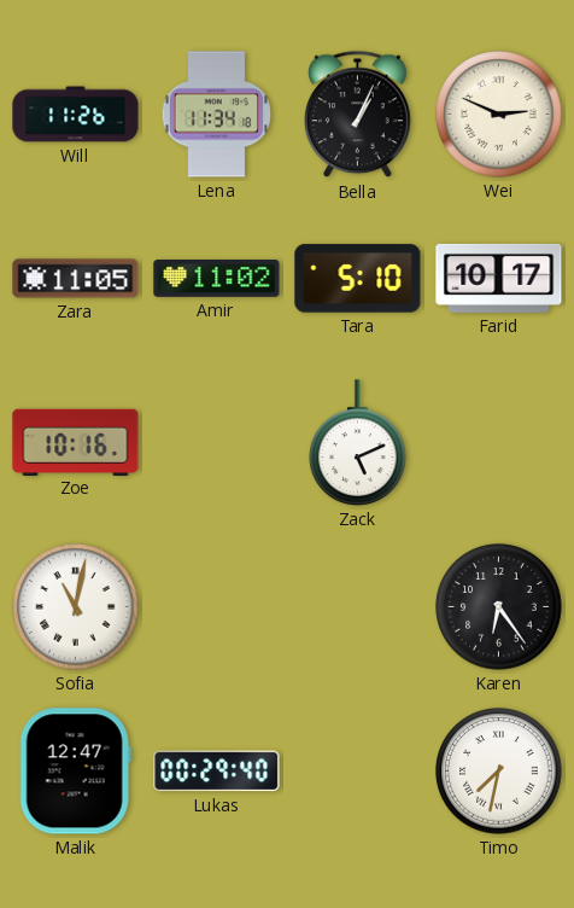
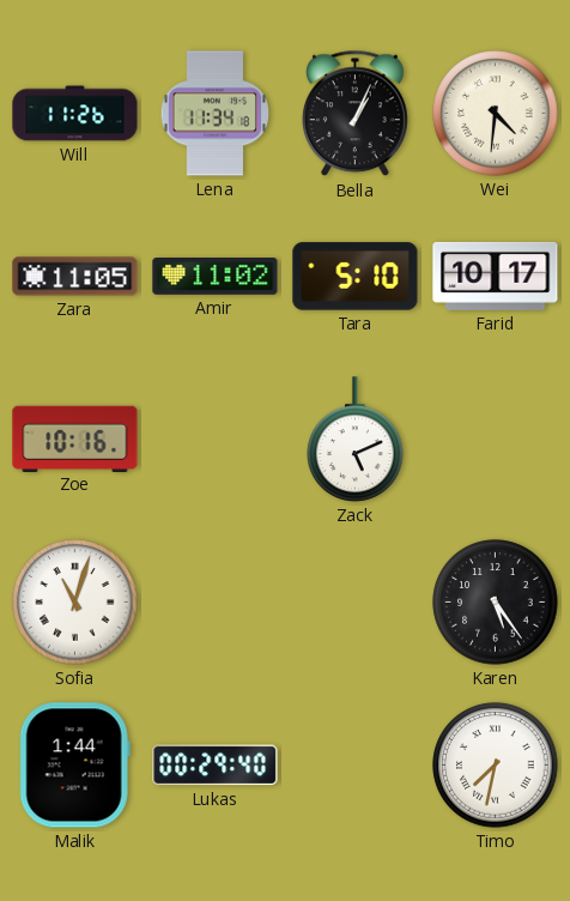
Wei: 2:49 -> 4:31 (496, 114)
Sofia: 11:02 -> 11:03 (75, 603)
Karen: 6:24 -> 5:24 (496, 603)
Malik: 12:47 -> 1:44 (74, 766)
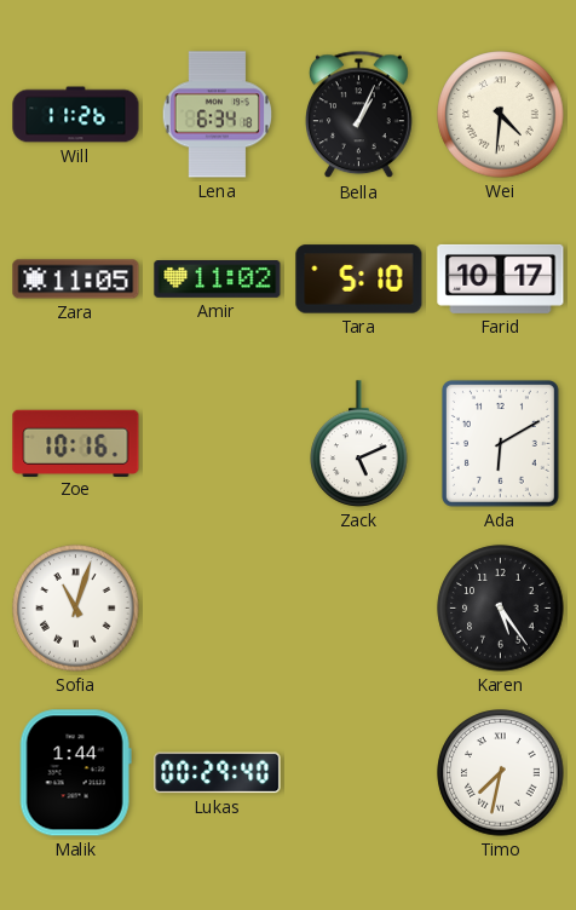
Lena: 11:34 -> 6:34 (217, 115)
Ada: none -> 6:10 (500, 443)
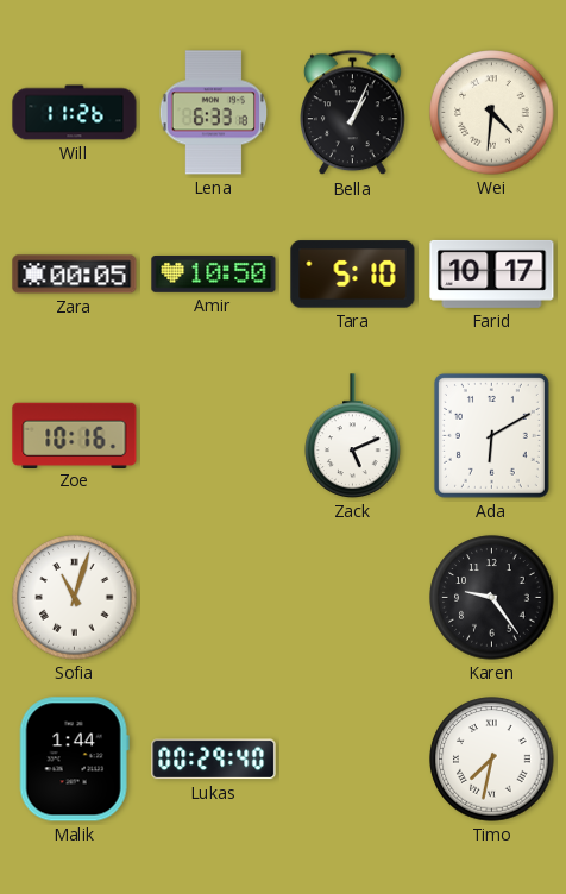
Lena: 6:34 -> 6:33 (213, 113)
Zara: 11:05 -> 00:05 (75, 275)
Amir: 11:02 -> 10:50 (214, 275)
Karen: 5:24 -> 9:24 (492, 598)
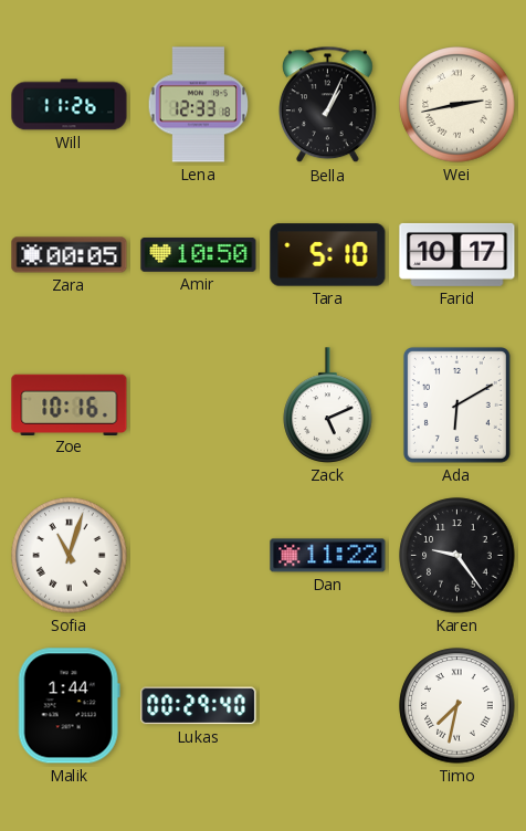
Lena: 6:33 -> 12:33 (198, 105)
Wei: 4:31 -> 2:43 (457, 105)
Dan: none -> 11:22 (328, 556)
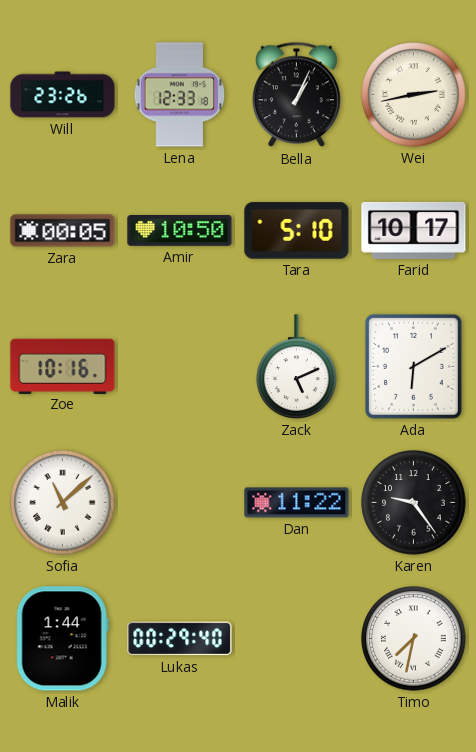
Will: 11:26 -> 23:26 (63, 95)
Sofia: 11:03 -> 11:08 (63, 503)
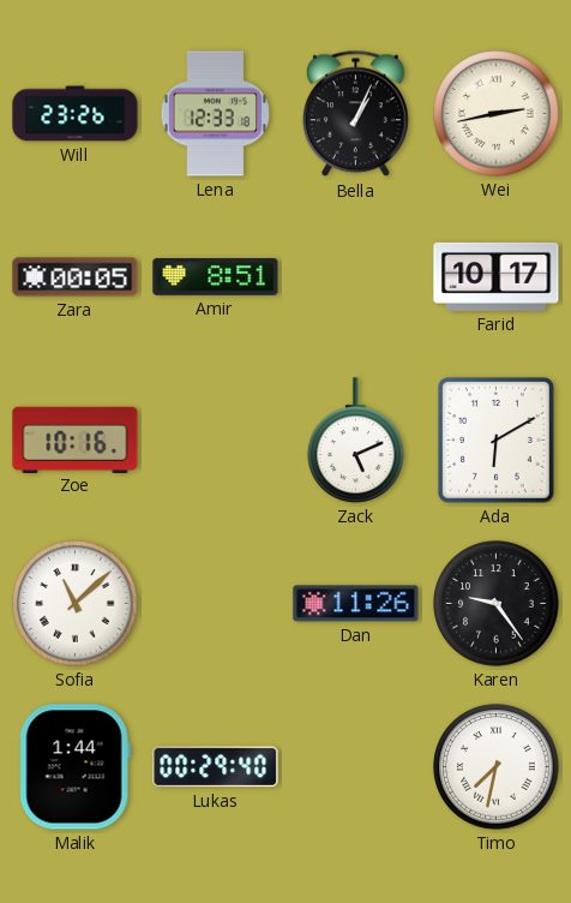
Amir: 10:50 -> 8:51 (216, 277)
Tara: 5:10 -> none (297, 231)
Dan: 11:22 -> 11:26 (356, 604)
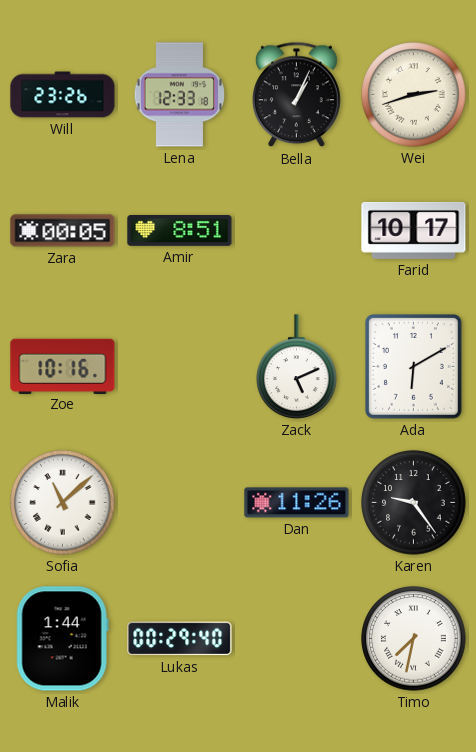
Wei: 2:43 -> 2:42 (414, 95)
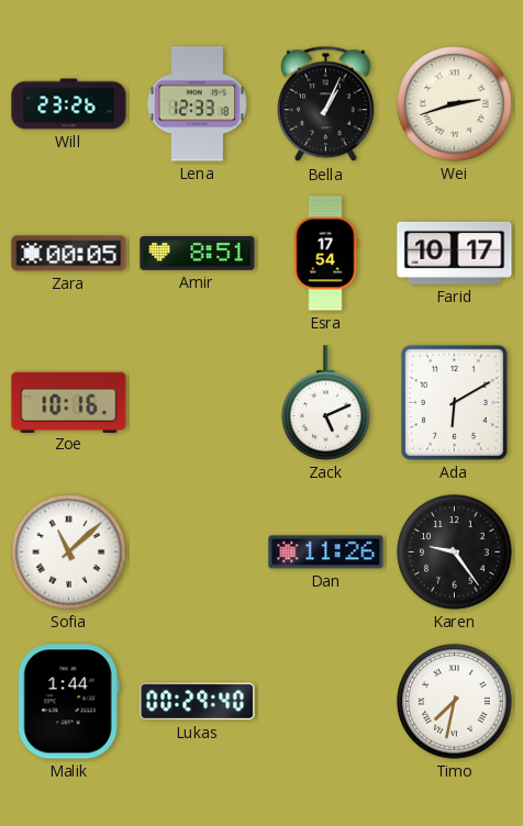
Esra: none -> 17:54 (325, 254)
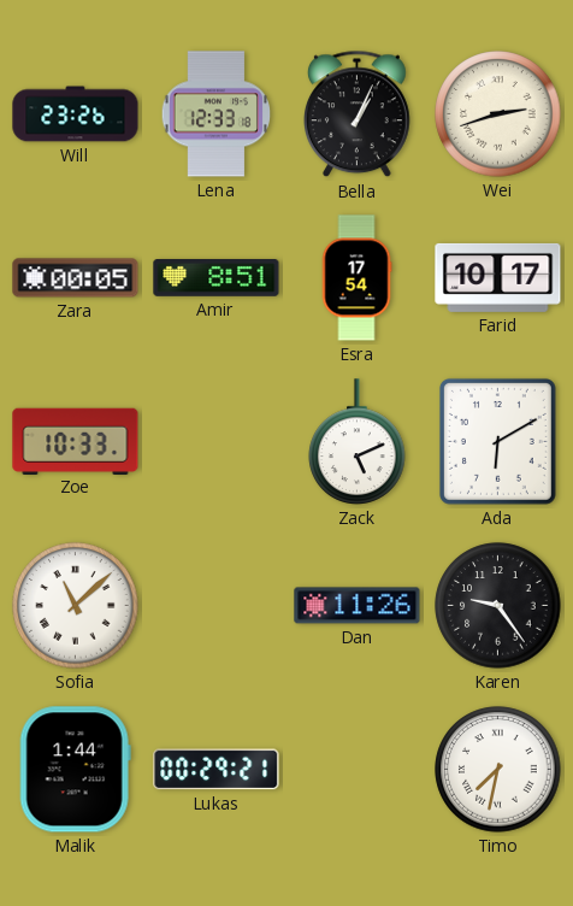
Zoe: 10:16 -> 10:33 (76, 441)
Lukas: 00:29:40 -> 00:29:21 (217, 770)
